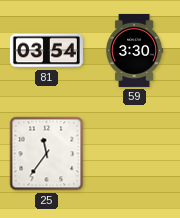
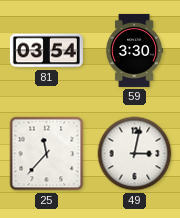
25: 11:36 -> 11:37 (47, 154)
49: none -> 3:02 (135, 154)
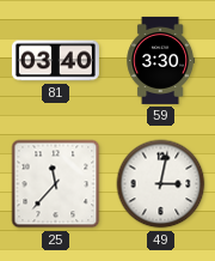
81: 03:54 -> 03:40 (55, 61)
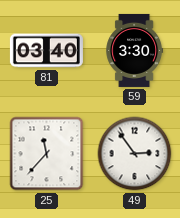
49: 3:02 -> 2:54 (135, 154)
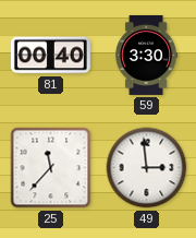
81: 03:40 -> 00:40 (50, 56)
49: 2:54 -> 2:59 (147, 168)
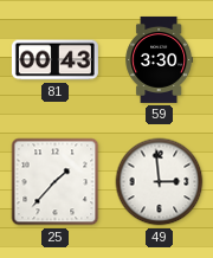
81: 00:40 -> 00:43 (54, 60)
25: 11:37 -> 1:37 (56, 182)
